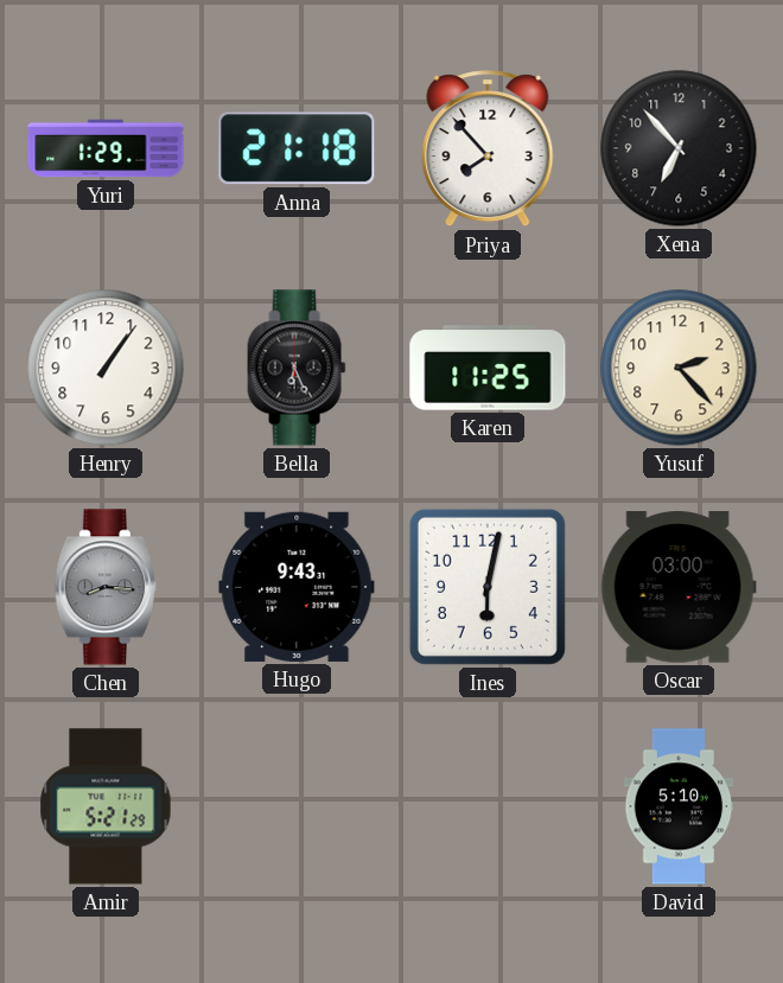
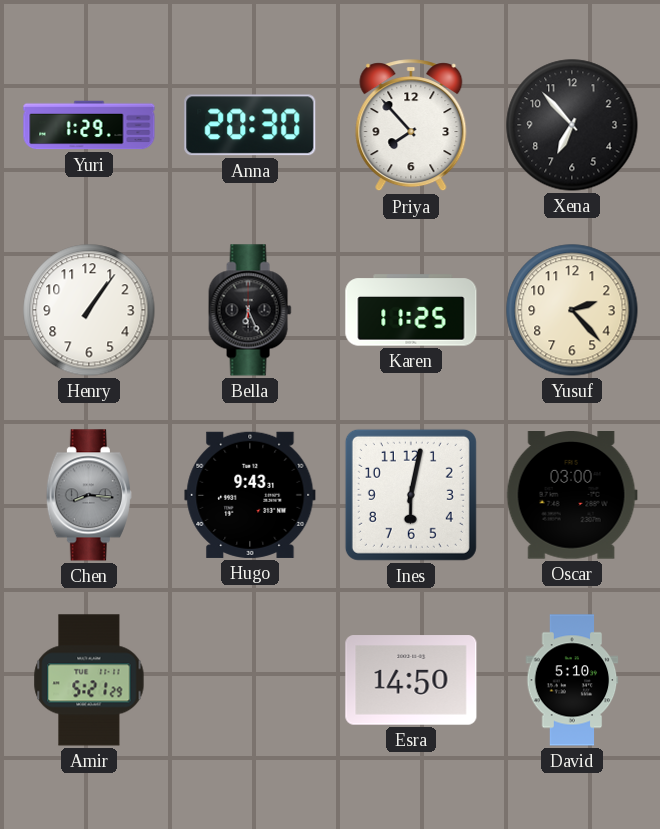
Anna: 21:18 -> 20:30 (250, 125)
Esra: none -> 14:50 (411, 680)
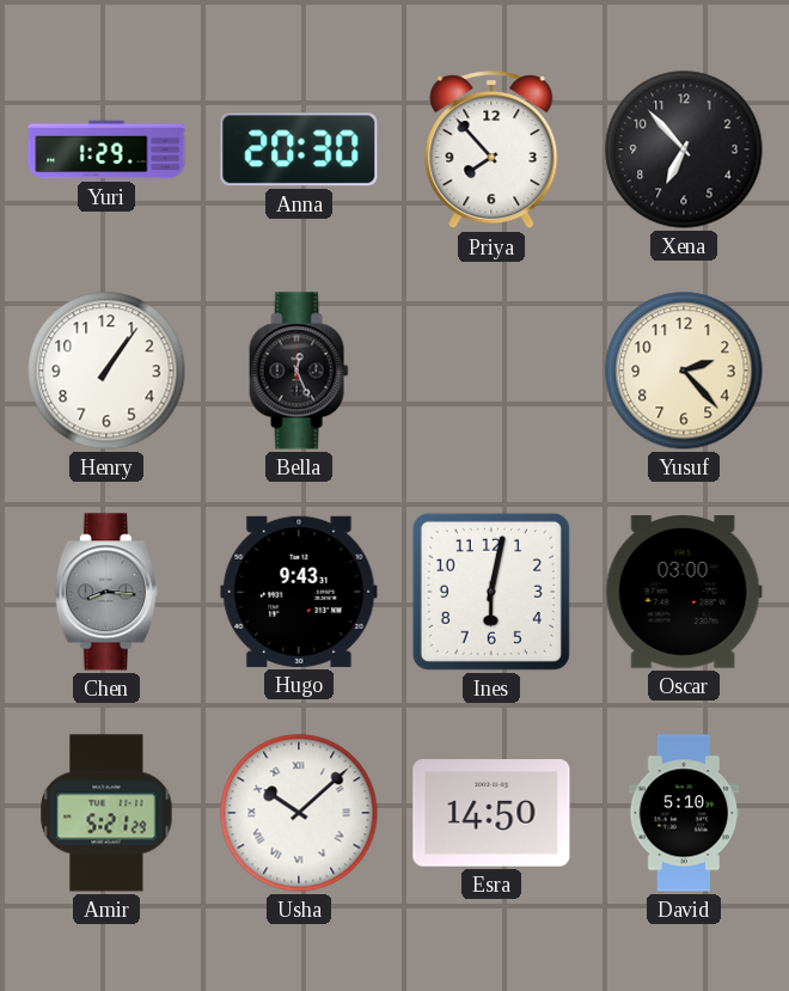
Bella: 6:26 -> 12:26 (299, 371)
Karen: 11:25 -> none (411, 310)
Usha: none -> 10:08 (299, 813)
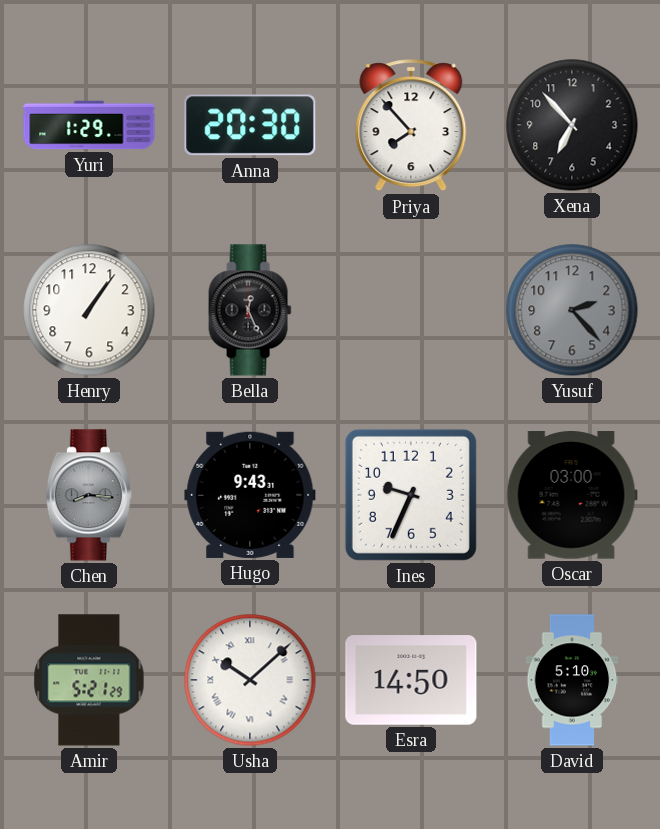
Yusuf dial: cream -> grey (572, 310)
Ines: 6:02 -> 9:34 (411, 495)
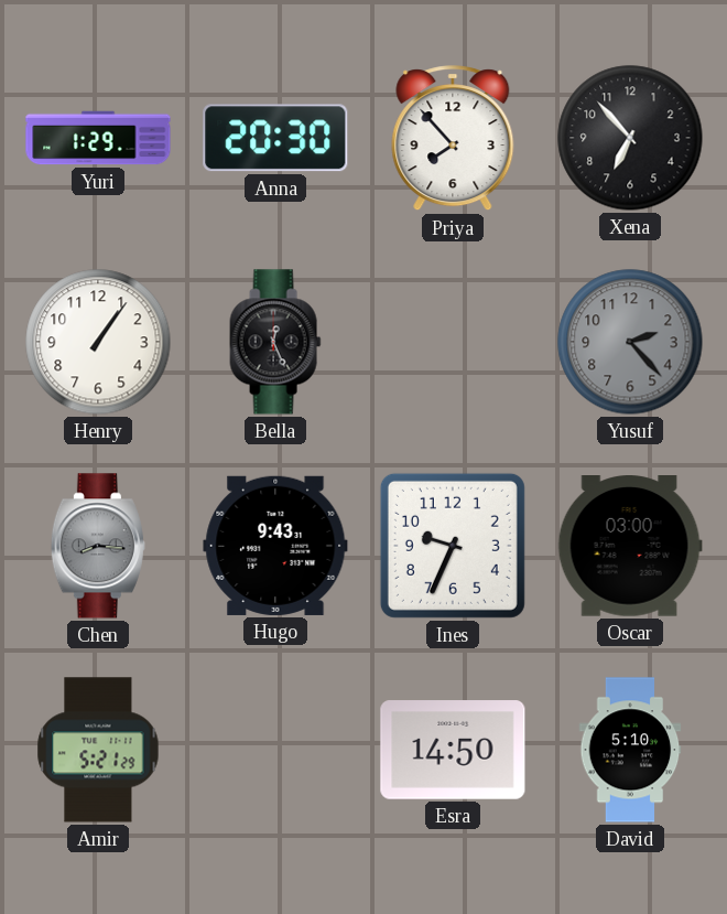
Usha: 10:08 -> none (250, 680)
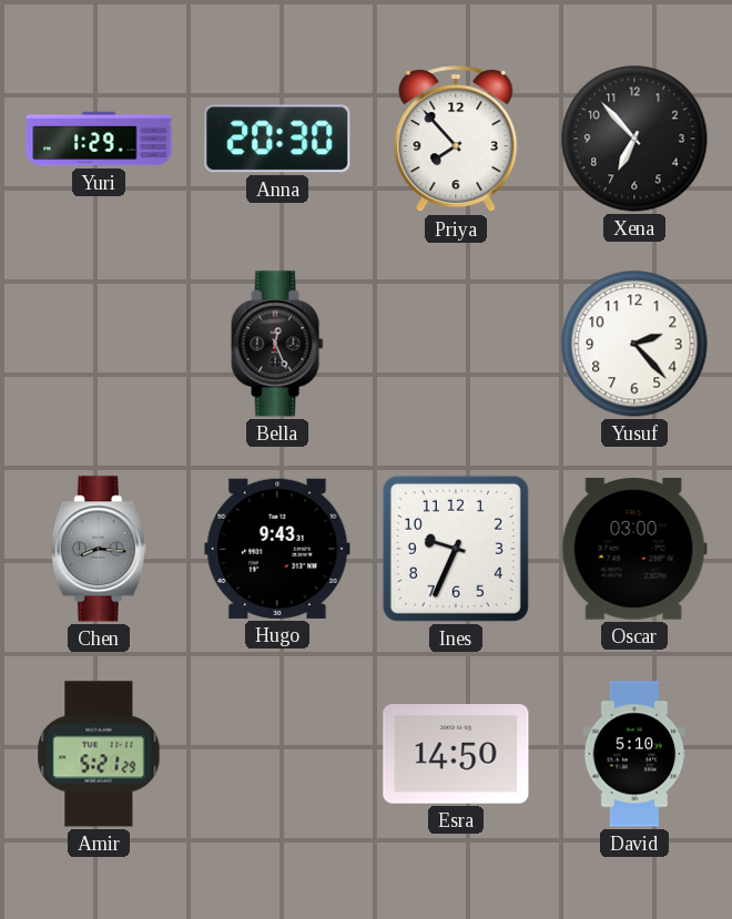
Henry: 1:06 -> none (98, 342)
Yusuf dial: grey -> white (634, 344)
